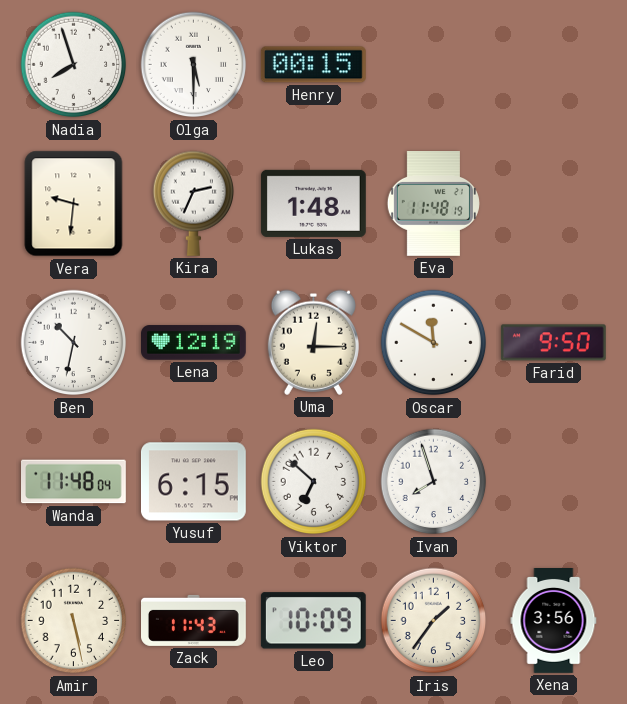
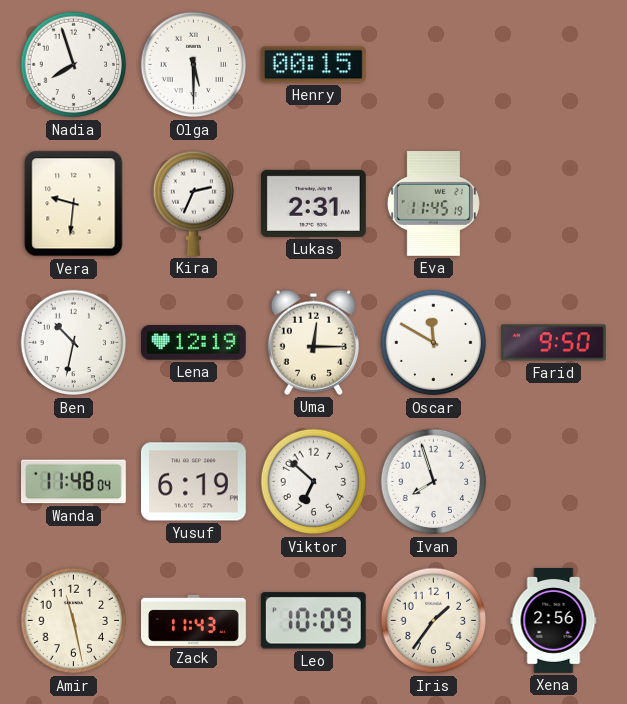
Lukas: 1:48 -> 2:31 (313, 203)
Eva: 11:48 -> 11:45 (433, 204)
Yusuf: 6:15 -> 6:19 (193, 482)
Amir: 5:28 -> 11:28 (74, 621)
Xena: 3:56 -> 2:56 (554, 621)
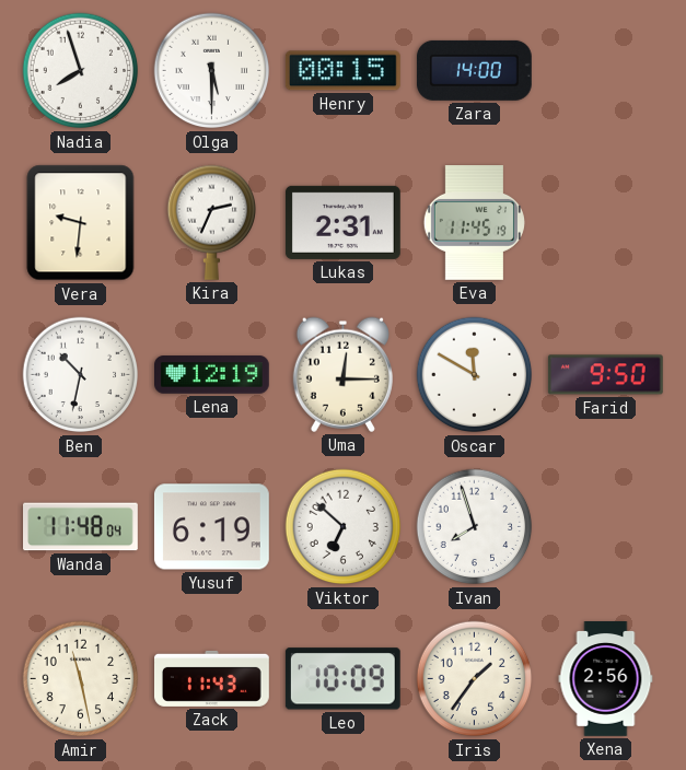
Zara: none -> 14:00 (474, 70)
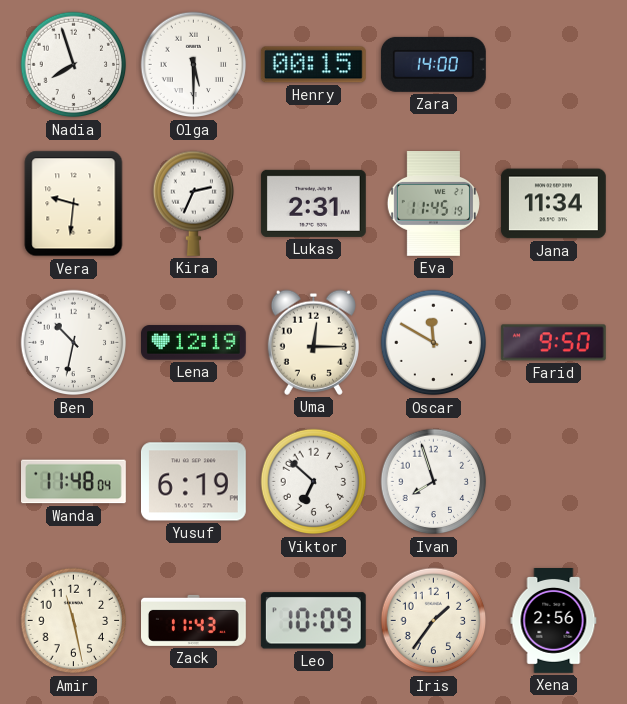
Jana: none -> 11:34 (554, 204)
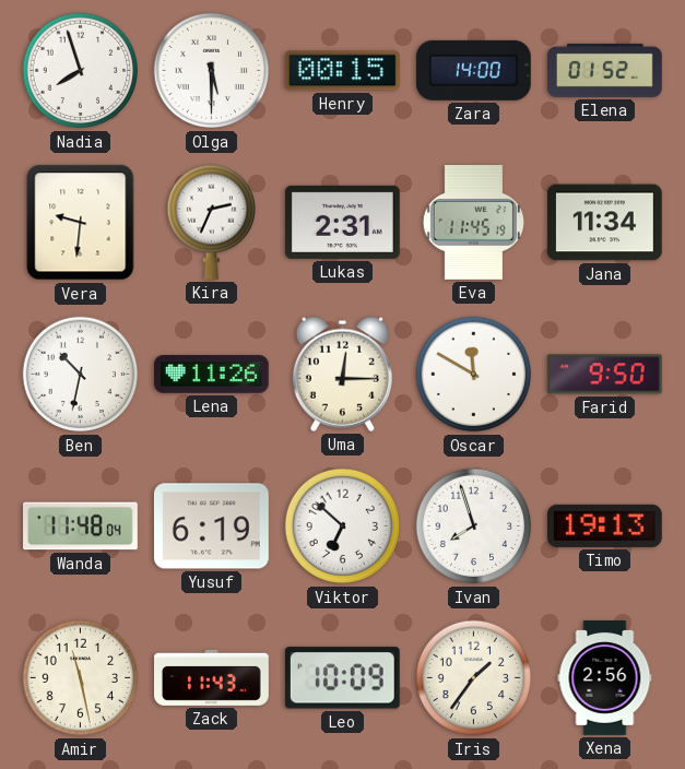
Elena: none -> 01:52 (605, 70)
Lena: 12:19 -> 11:26 (212, 375)
Timo: none -> 19:13 (604, 525)
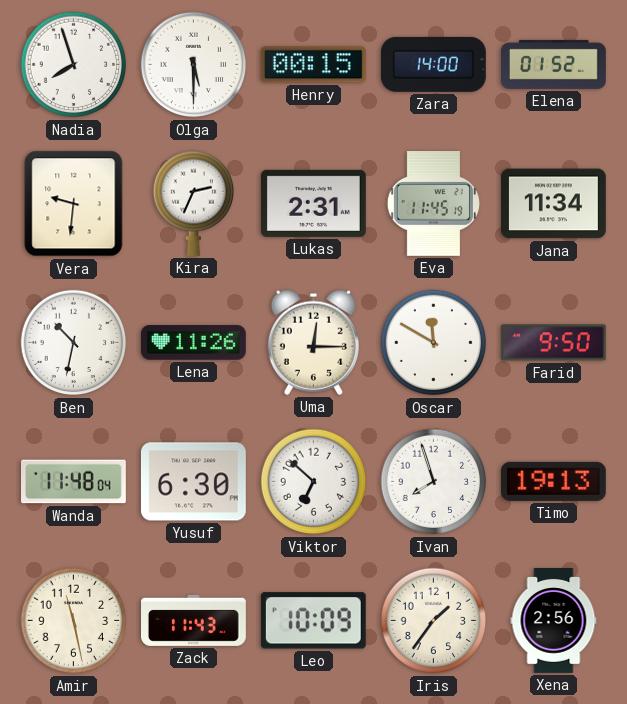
Yusuf: 6:19 -> 6:30 (193, 482)
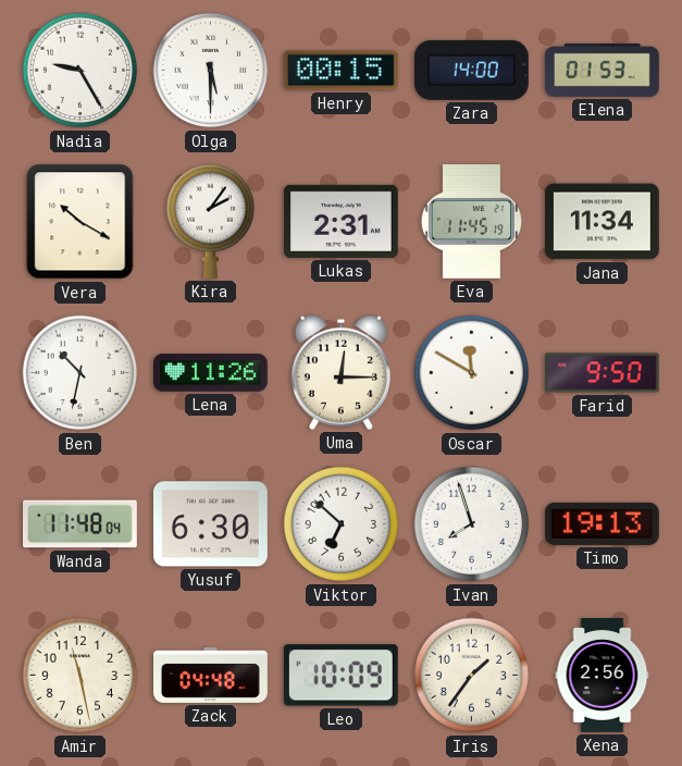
Nadia: 7:57 -> 9:25 (80, 71)
Elena: 01:52 -> 01:53 (603, 70)
Vera: 9:31 -> 10:20 (80, 222)
Kira: 2:34 -> 2:06 (210, 221)
Zack: 11:43 -> 04:48 (211, 675)
